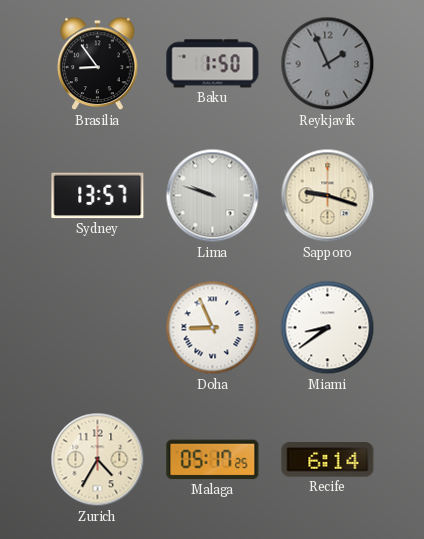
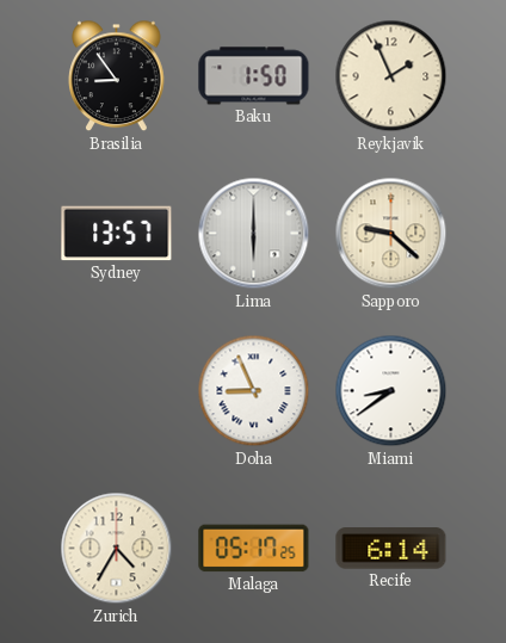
Reykjavik dial: grey -> cream (391, 76)
Lima: 9:48 -> 6:00 (254, 234)
Sapporo: 9:18 -> 9:22 (391, 234)
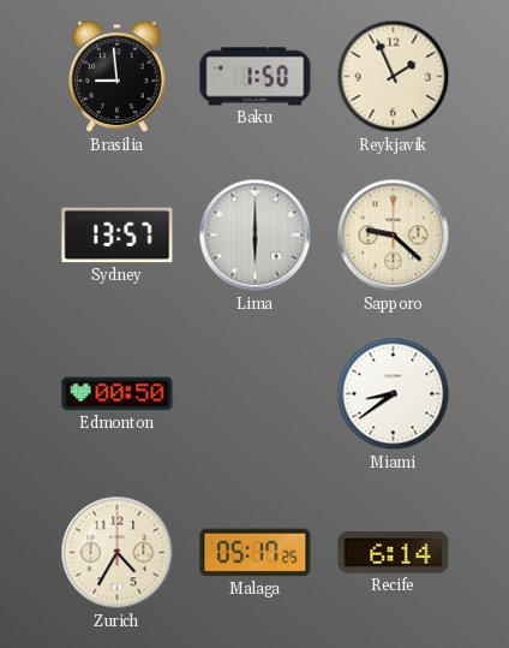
Brasilia: 8:54 -> 8:59 (118, 77)
Edmonton: none -> 00:50 (118, 394)
Doha: 8:56 -> none (254, 391)
